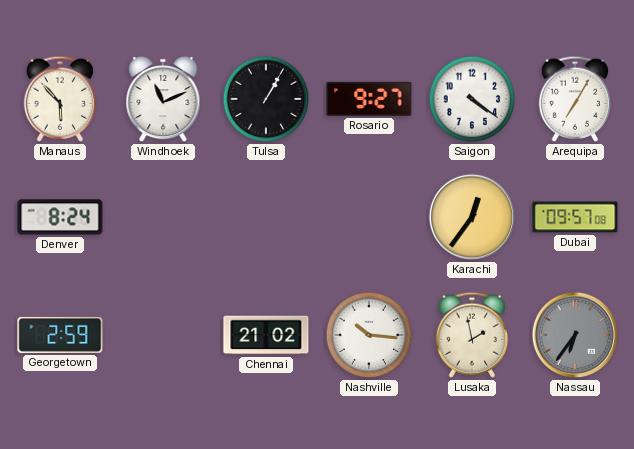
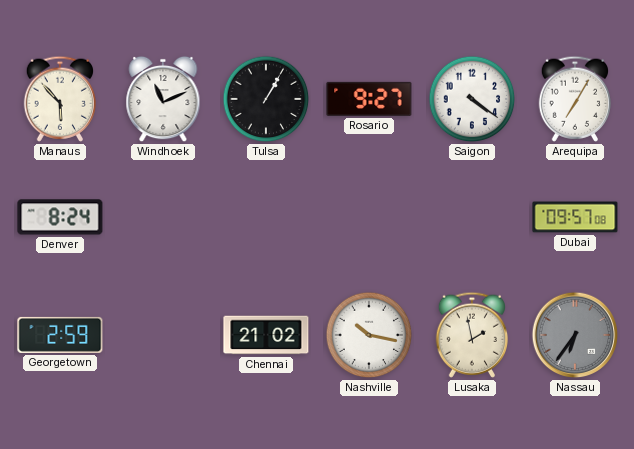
Karachi: 12:36 -> none (472, 217)
Nashville: 10:16 -> 10:17 (369, 335)
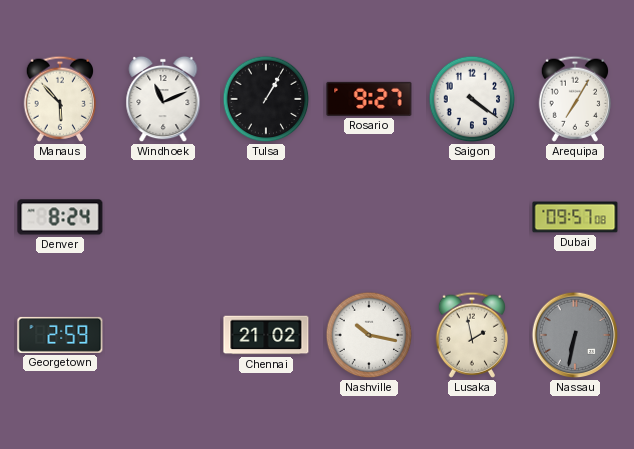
Nassau: 6:36 -> 6:32 (575, 335)
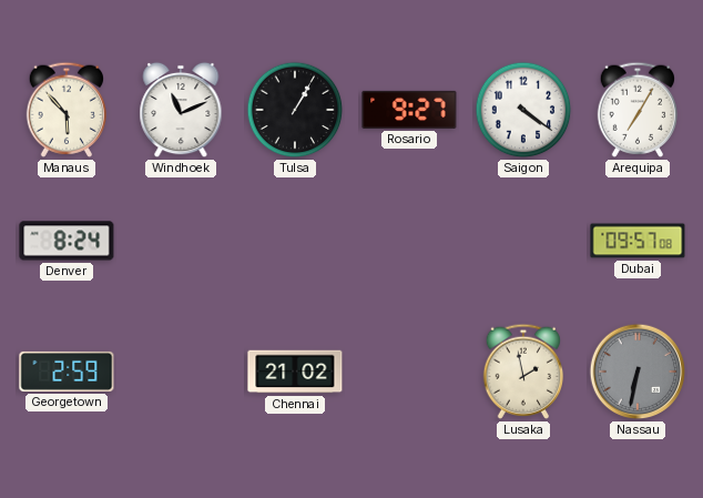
Nashville: 10:17 -> none (369, 335)
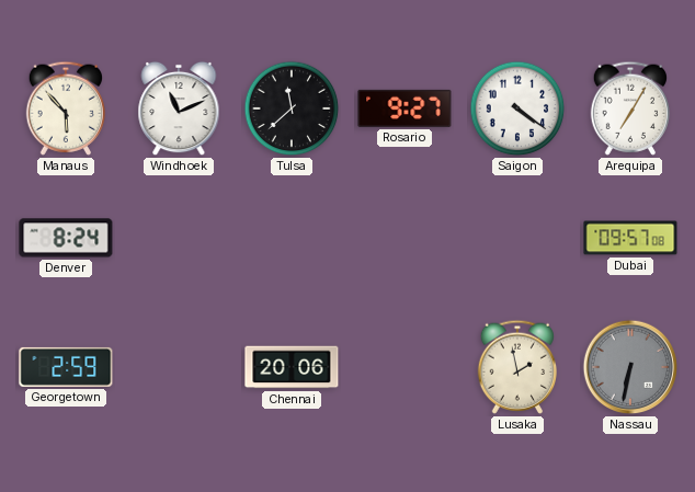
Tulsa: 1:05 -> 11:38 (292, 108)
Chennai: 21:02 -> 20:06 (292, 367)
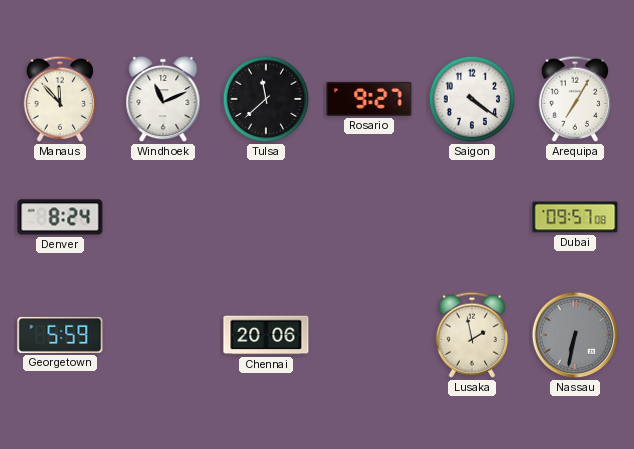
Manaus: 5:53 -> 11:53 (59, 99)
Georgetown: 2:59 -> 5:59 (60, 335)
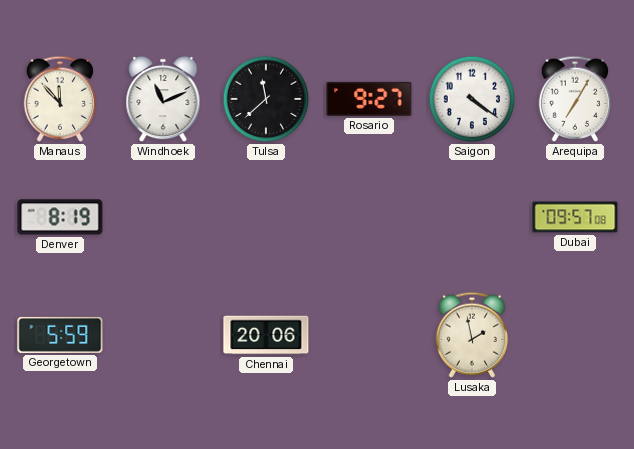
Denver: 8:24 -> 8:19 (60, 217)
Nassau: 6:32 -> none (575, 335)
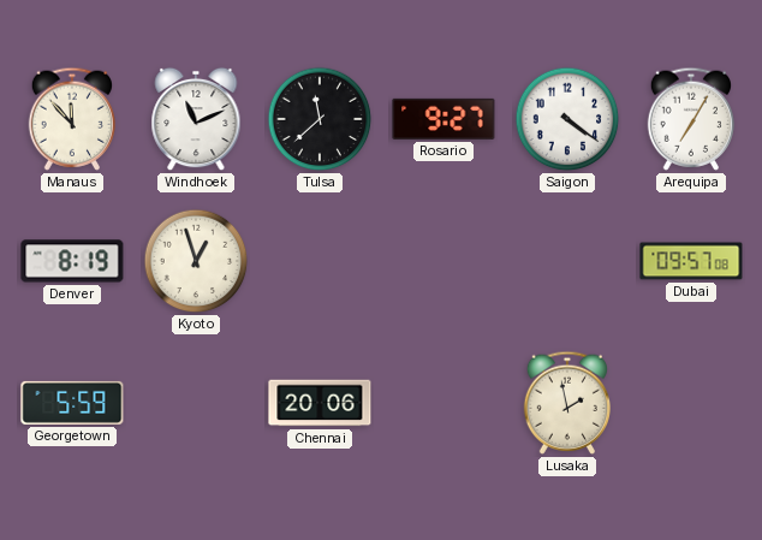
Kyoto: none -> 12:57 (196, 261)
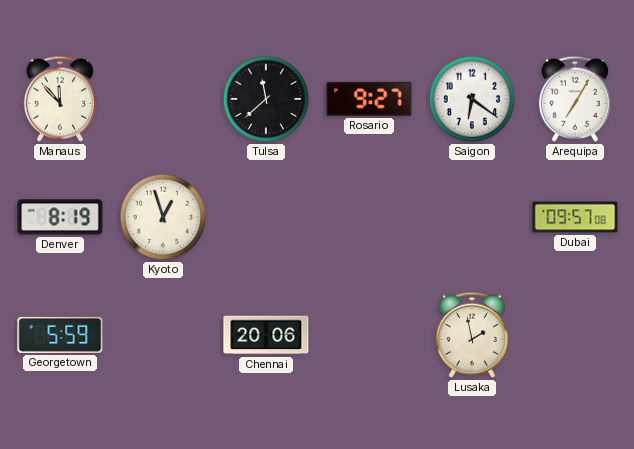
Windhoek: 11:11 -> none (196, 119)
Saigon: 4:21 -> 6:21 (472, 99)
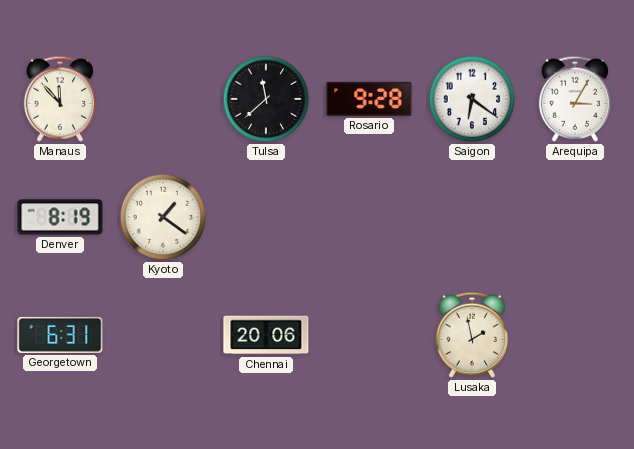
Rosario: 9:27 -> 9:28 (369, 99)
Arequipa: 7:05 -> 3:05 (574, 99)
Kyoto: 12:57 -> 1:21 (163, 217)
Dubai: 09:57 -> none (575, 217)
Georgetown: 5:59 -> 6:31 (60, 335)
